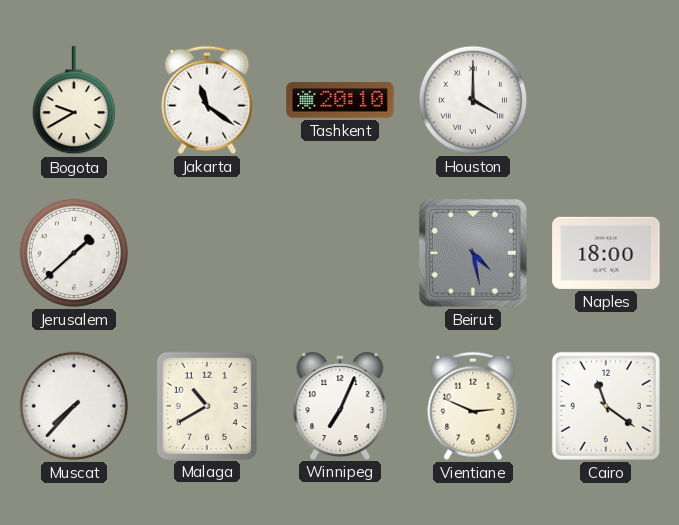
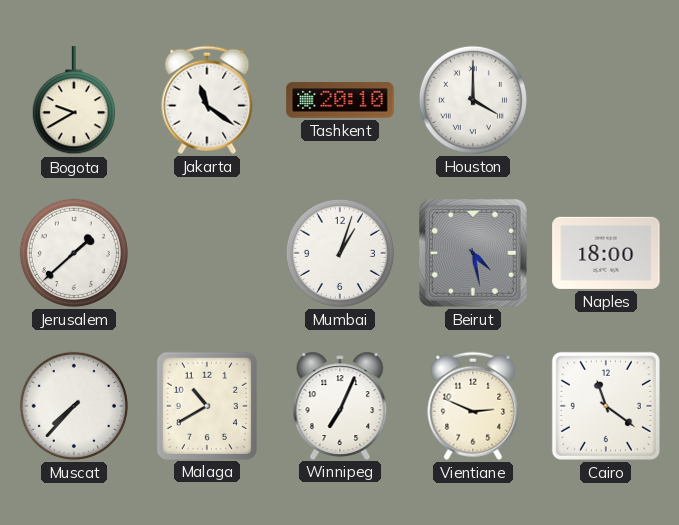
Mumbai: none -> 1:03 (340, 253)
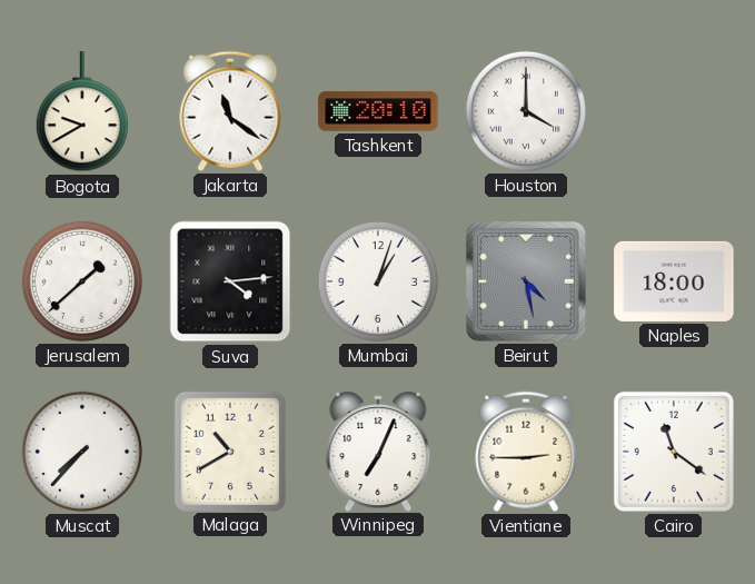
Suva: none -> 4:14 (230, 281)
Vientiane: 2:49 -> 2:45 (526, 452)
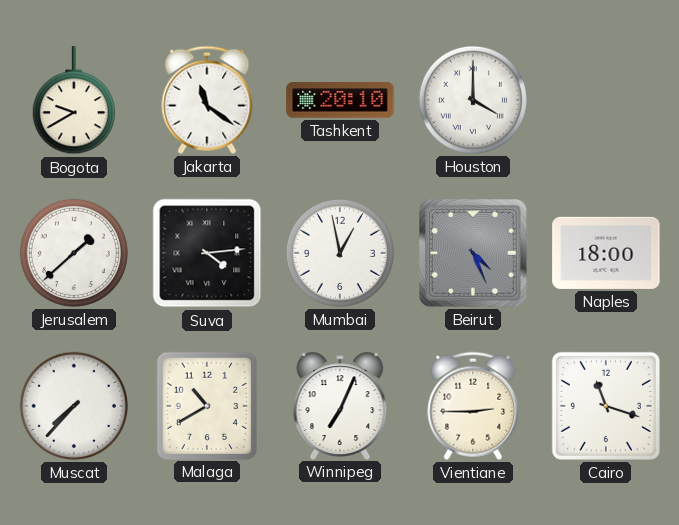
Mumbai: 1:03 -> 12:58 (340, 253)
Beirut: 4:28 -> 4:26 (474, 254)
Cairo: 11:21 -> 11:18 (606, 406)
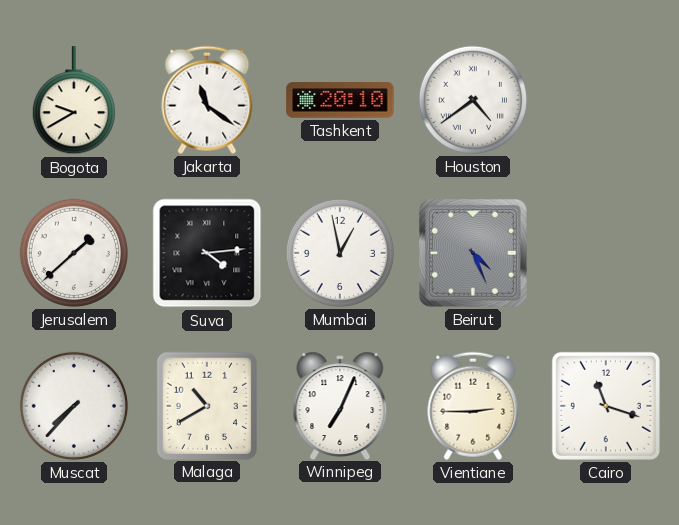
Houston: 4:00 -> 4:39 (473, 100)
Naples: 18:00 -> none (606, 253)
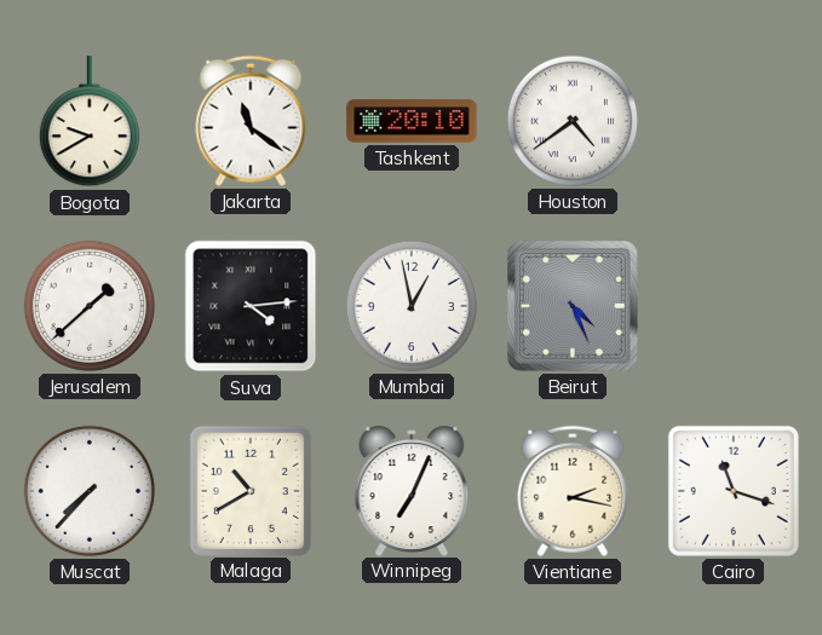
Vientiane: 2:45 -> 2:17 (573, 491)
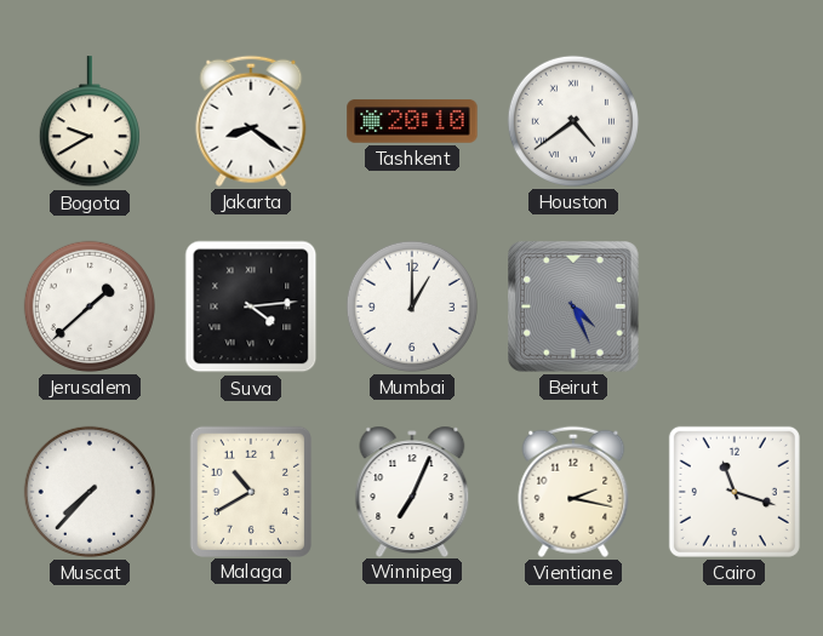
Jakarta: 11:21 -> 8:21 (251, 121)
Mumbai: 12:58 -> 1:00 (412, 306)
